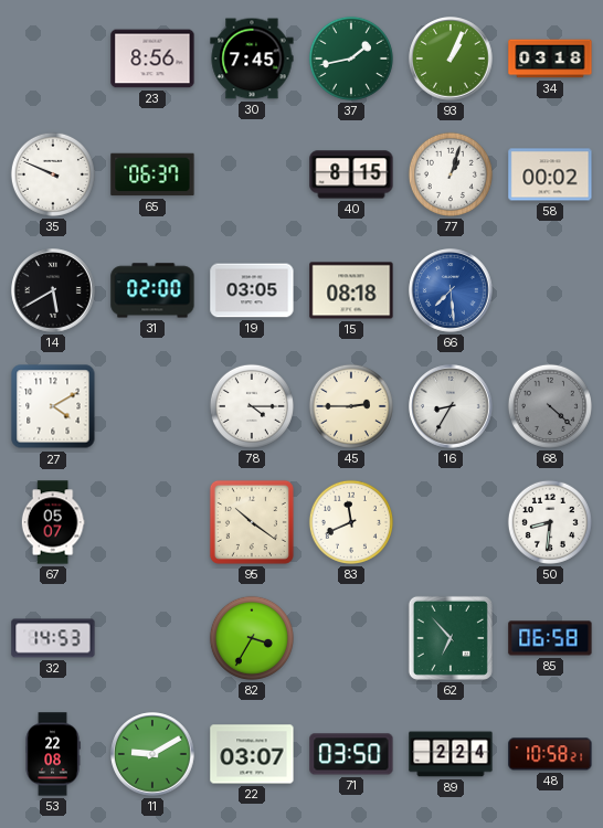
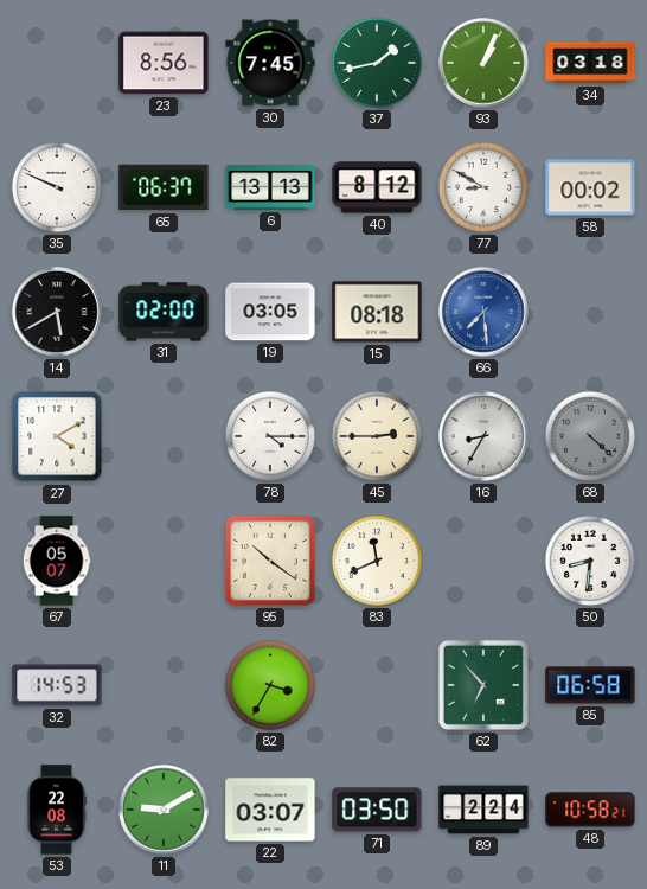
6: none -> 13:13 (270, 187)
40: 8:15 -> 8:12 (377, 187)
77: 1:03 -> 8:50 (483, 187)
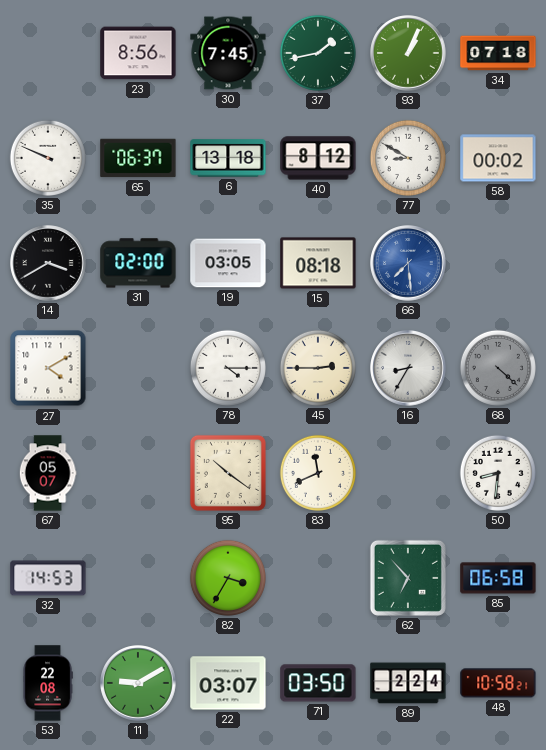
34: 03:18 -> 07:18 (498, 53)
6: 13:13 -> 13:18 (228, 158)
14: 5:40 -> 3:40 (48, 263)
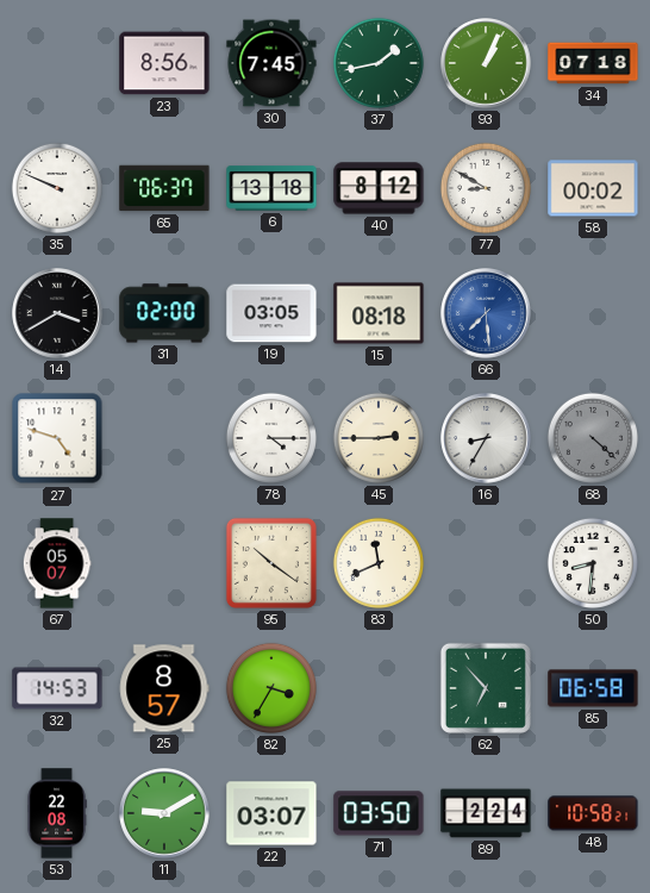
27: 4:10 -> 4:48 (57, 438)
25: none -> 8:57 (164, 688)
